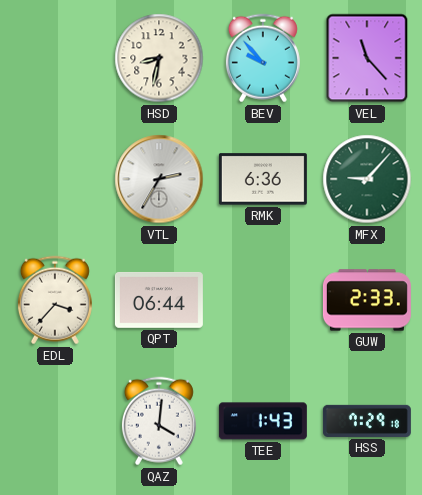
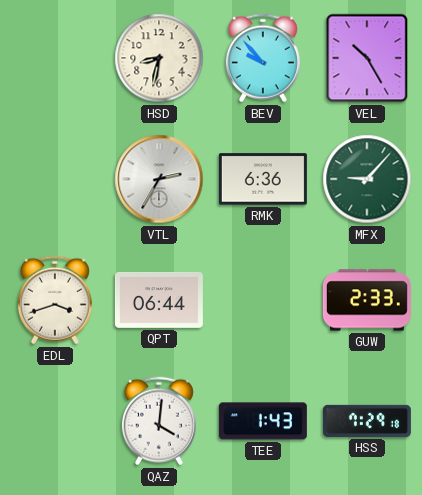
VEL: 11:23 -> 10:25 (367, 58)
EDL: 3:37 -> 3:42 (55, 300)
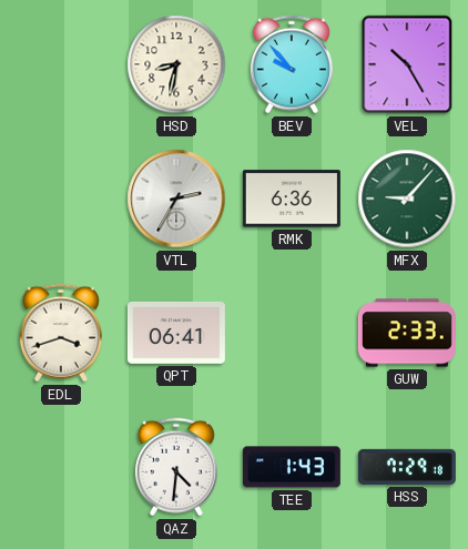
QPT: 06:44 -> 06:41 (176, 333)
QAZ: 4:01 -> 4:31 (176, 467)
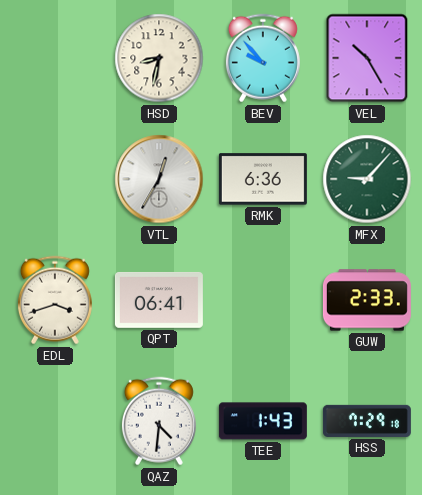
VTL: 2:35 -> 12:35 (159, 179)
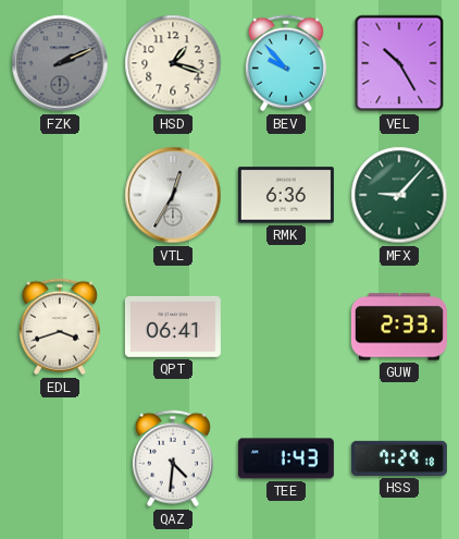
FZK: none -> 2:11 (60, 63)
HSD: 8:32 -> 1:18 (173, 63)
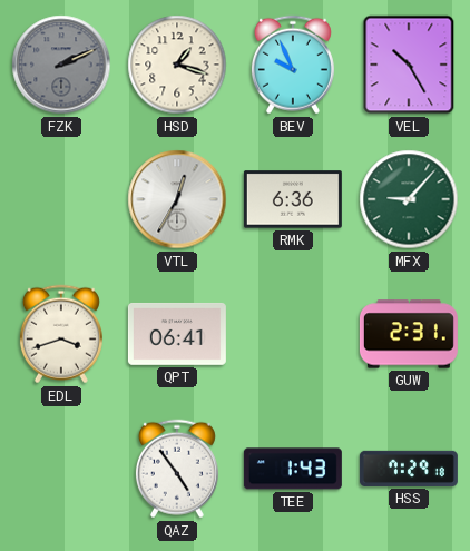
BEV: 9:53 -> 9:56 (293, 65)
GUW: 2:33 -> 2:31 (409, 334)
QAZ: 4:31 -> 4:54 (177, 469)
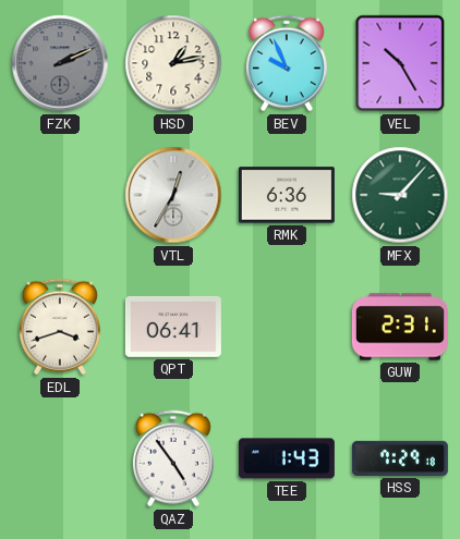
HSD: 1:18 -> 1:13 (173, 63)
